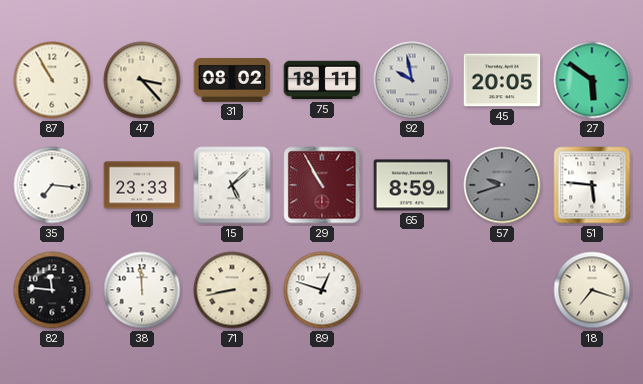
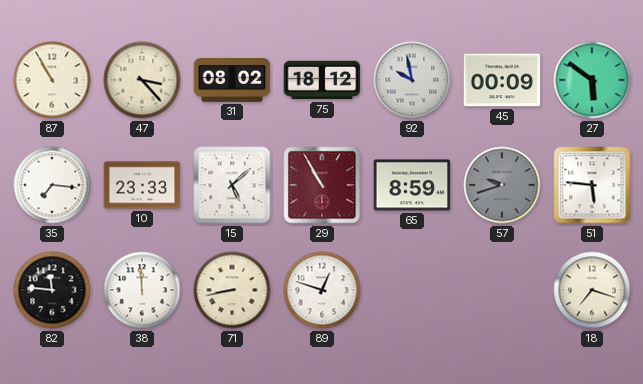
75: 18:11 -> 18:12 (322, 80)
45: 20:05 -> 00:09 (502, 80)
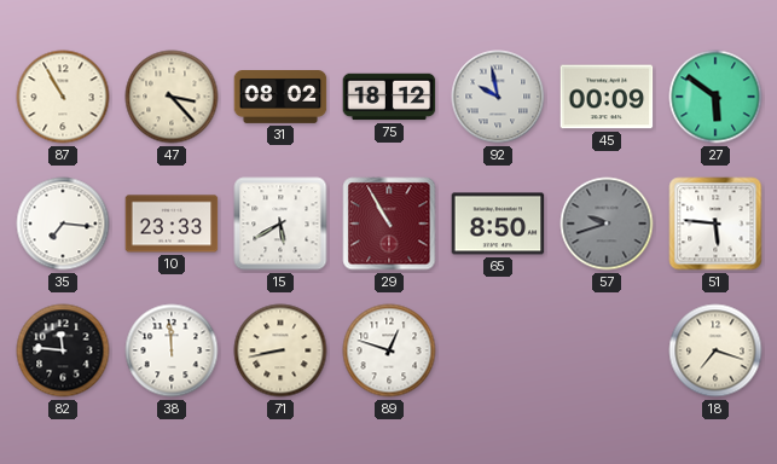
15: 5:08 -> 5:40 (280, 224)
65: 8:59 -> 8:50 (498, 224)
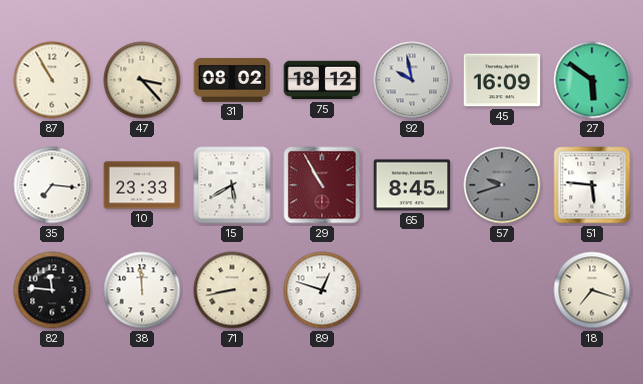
45: 00:09 -> 16:09 (502, 80)
65: 8:50 -> 8:45 (412, 185)
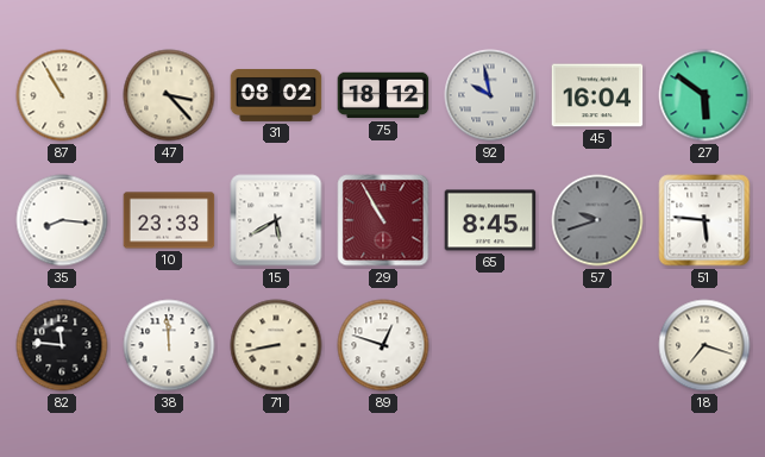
45: 16:09 -> 16:04 (597, 95)
35: 7:16 -> 8:16 (62, 220)
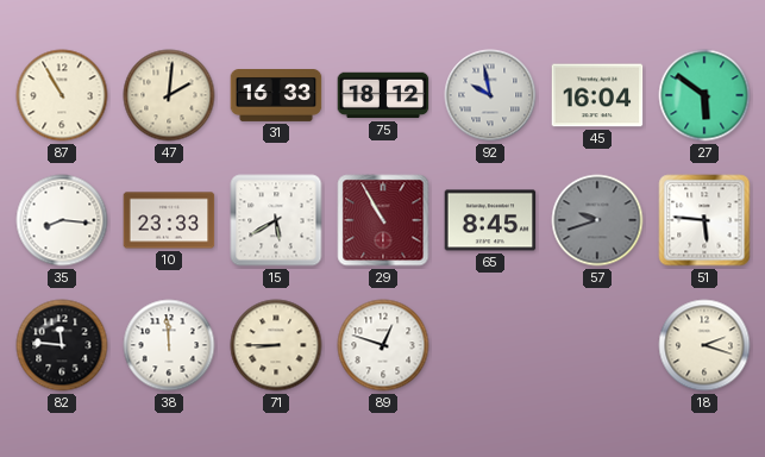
47: 3:23 -> 2:01 (169, 95)
31: 08:02 -> 16:33 (276, 96)
71: 8:43 -> 8:45 (276, 345)
18: 7:18 -> 2:18 (704, 345)
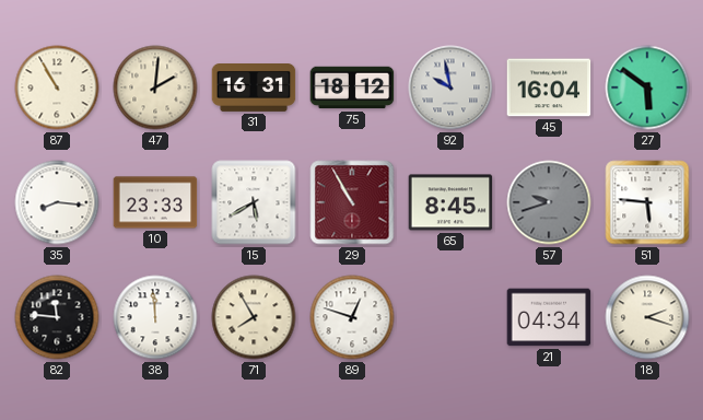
31: 16:33 -> 16:31 (254, 89)
71: 8:45 -> 7:55 (254, 317)
21: none -> 04:34 (549, 317)
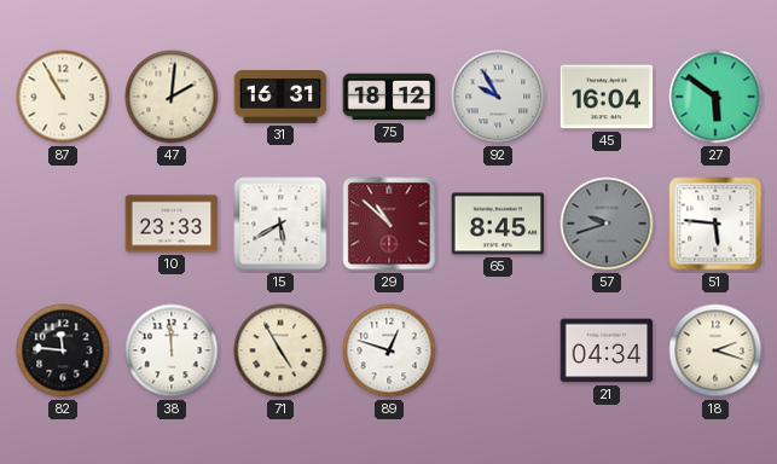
92: 9:58 -> 9:55 (498, 97)
35: 8:16 -> none (57, 202)
29: 10:55 -> 10:52 (389, 224)
71: 7:55 -> 4:55 (280, 350)
